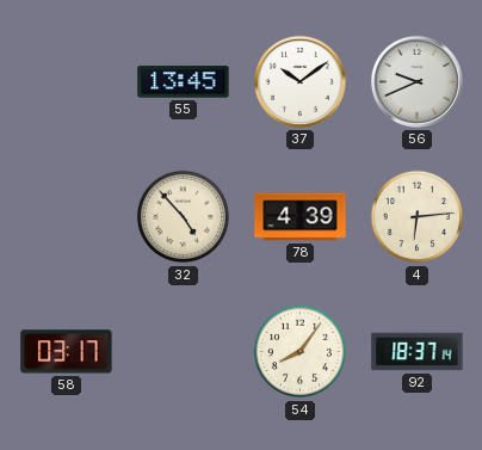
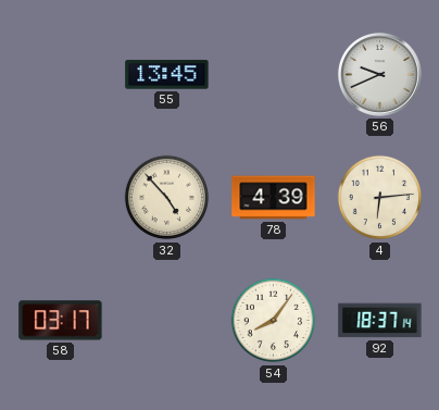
37: 10:09 -> none (299, 81)
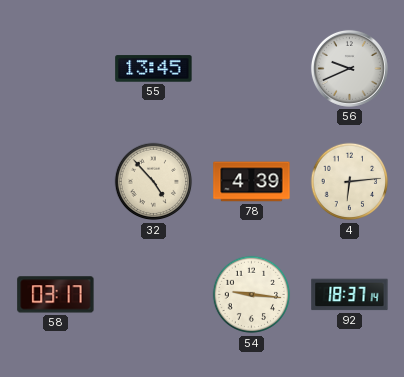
54: 8:06 -> 9:16 (252, 295)
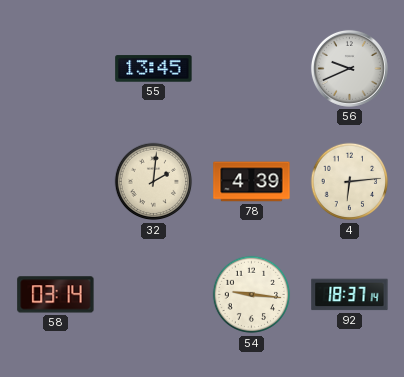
32: 4:53 -> 2:01 (154, 182)
58: 03:17 -> 03:14 (56, 295)
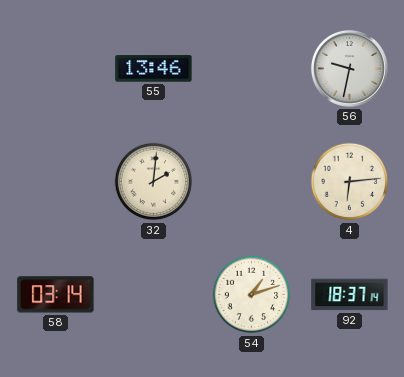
55: 13:45 -> 13:46 (154, 69)
56: 9:41 -> 9:32 (349, 68)
78: 4:39 -> none (252, 182)
54: 9:16 -> 1:12 (252, 295)
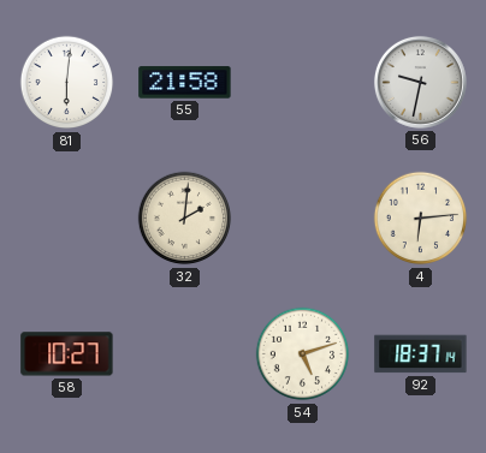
81: none -> 6:01 (67, 83)
55: 13:46 -> 21:58 (185, 83)
58: 03:14 -> 10:27 (67, 354)
54: 1:12 -> 5:12 (303, 354)
